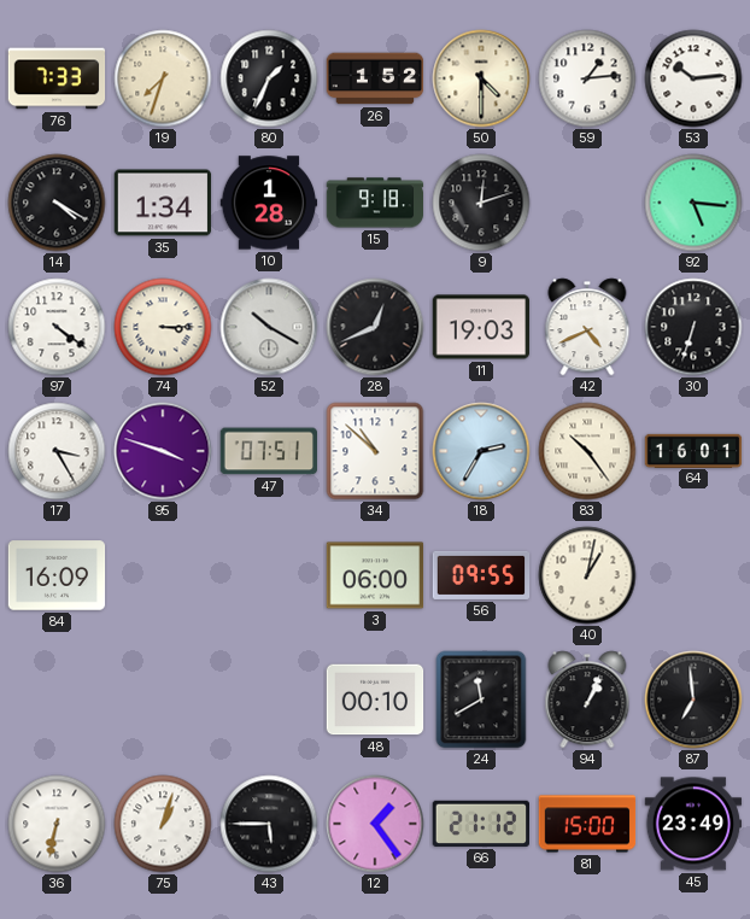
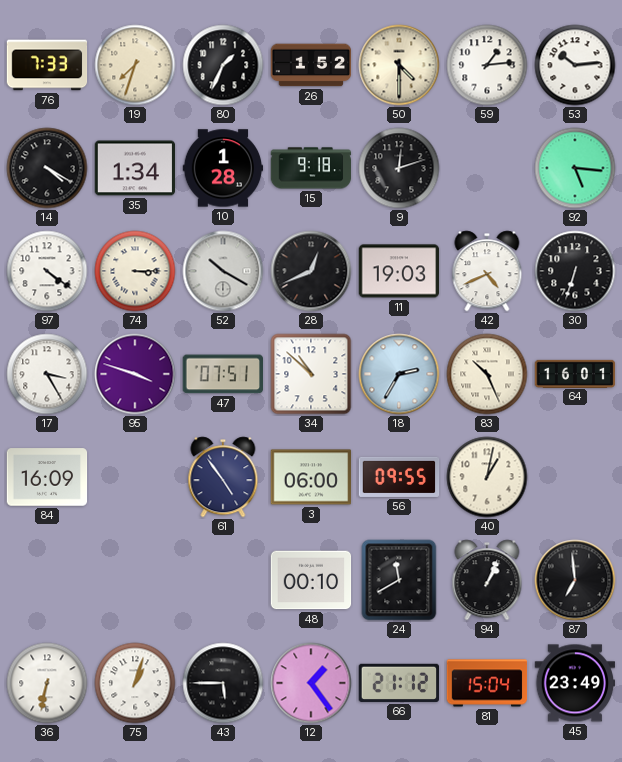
83: 10:24 -> 10:26 (487, 374)
61: none -> 4:54 (223, 477)
81: 15:00 -> 15:04 (487, 683)
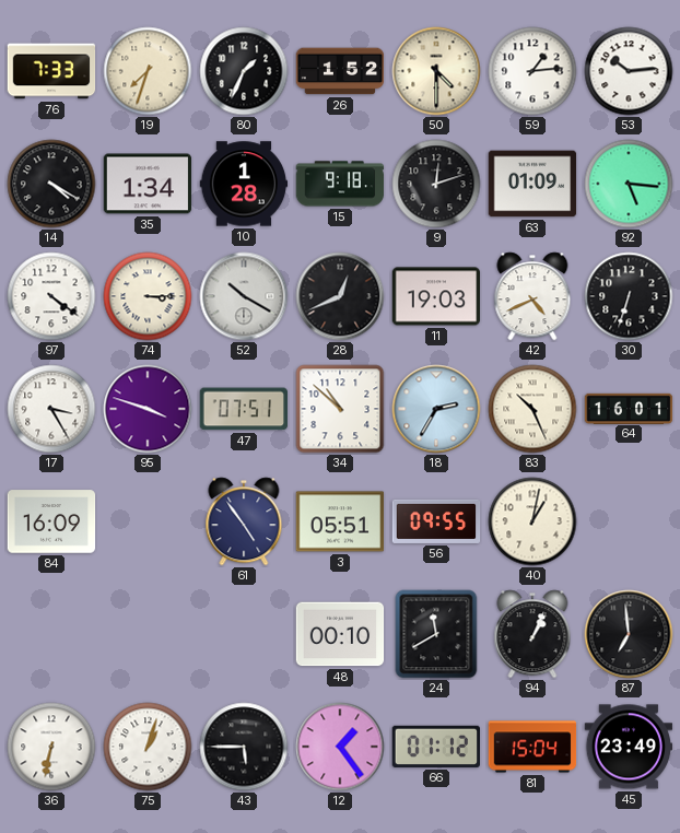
63: none -> 01:09 (532, 184)
3: 06:00 -> 05:51 (340, 521)
66: 21:12 -> 01:12 (435, 747)
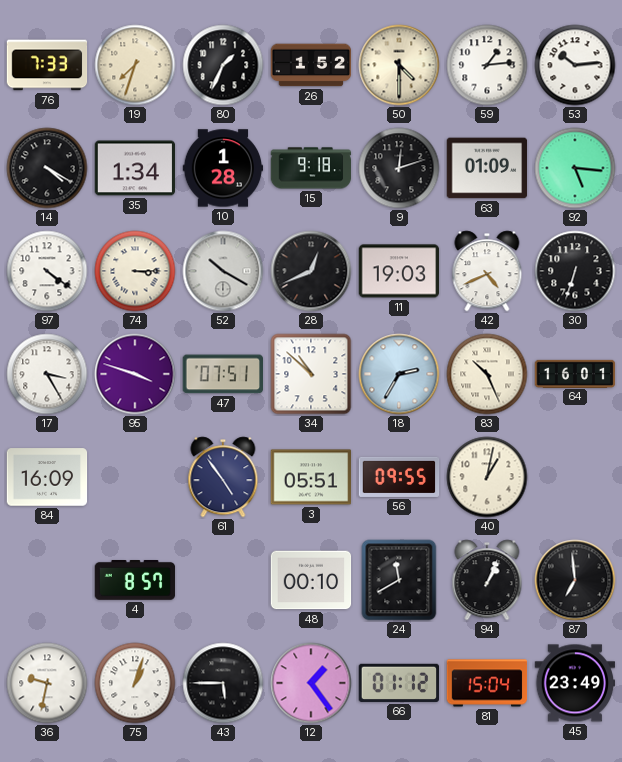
4: none -> 8:57 (135, 581)
36: 6:32 -> 9:32 (47, 683)
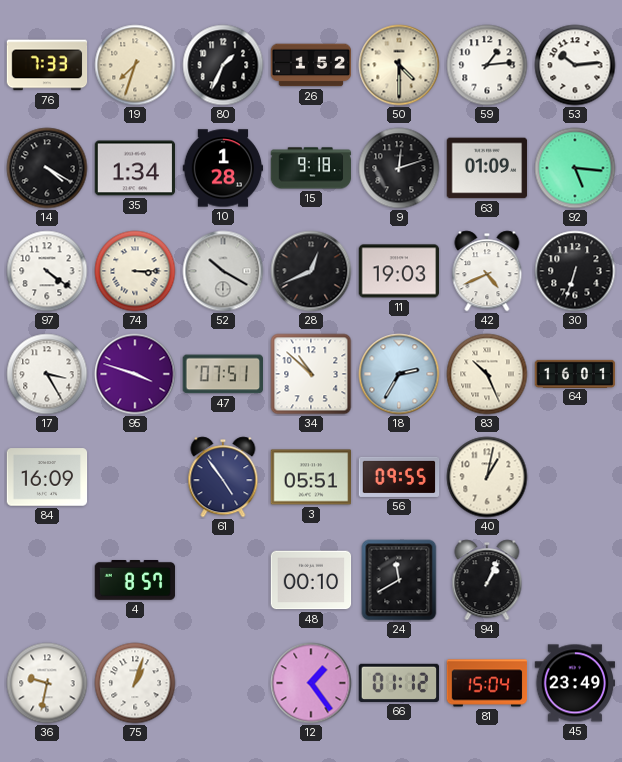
87: 6:59 -> none (575, 580)
43: 5:45 -> none (223, 683)
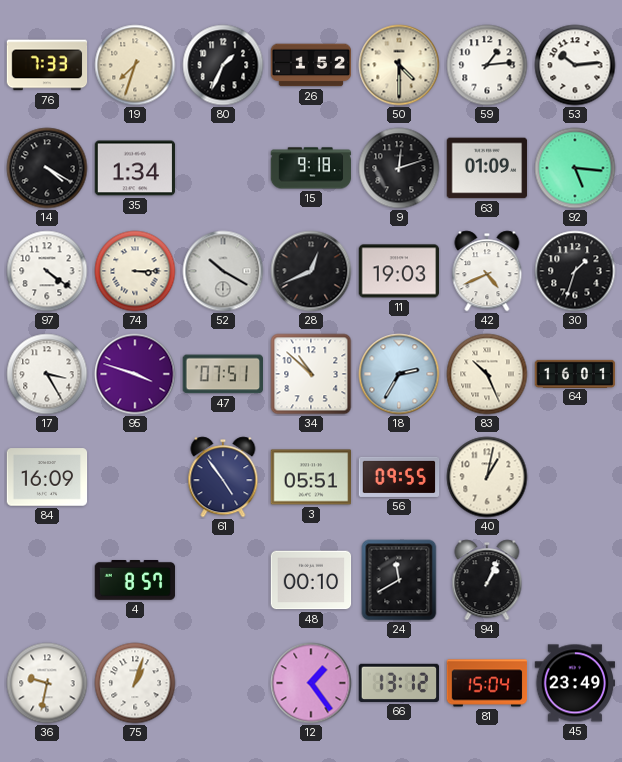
10: 1:28 -> none (223, 168)
30: 6:33 -> 1:33 (575, 271)
66: 01:12 -> 13:12 (398, 683)
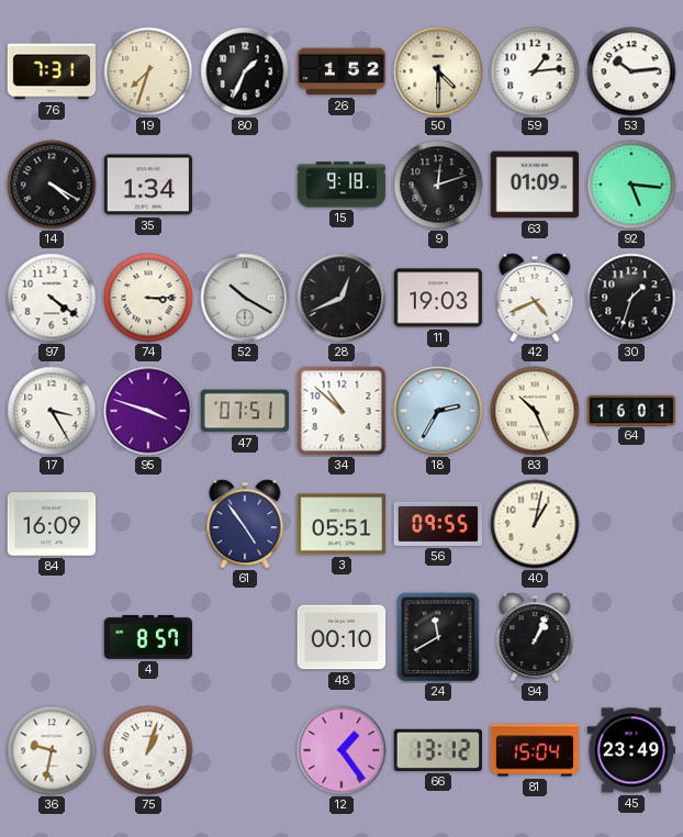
76: 7:33 -> 7:31 (52, 71)
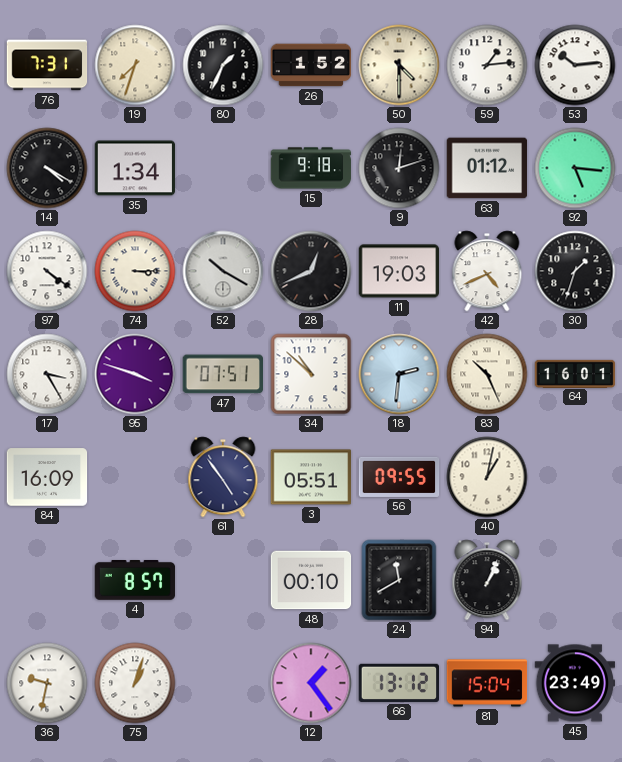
63: 01:09 -> 01:12 (487, 168)
18: 2:35 -> 2:31 (399, 374)
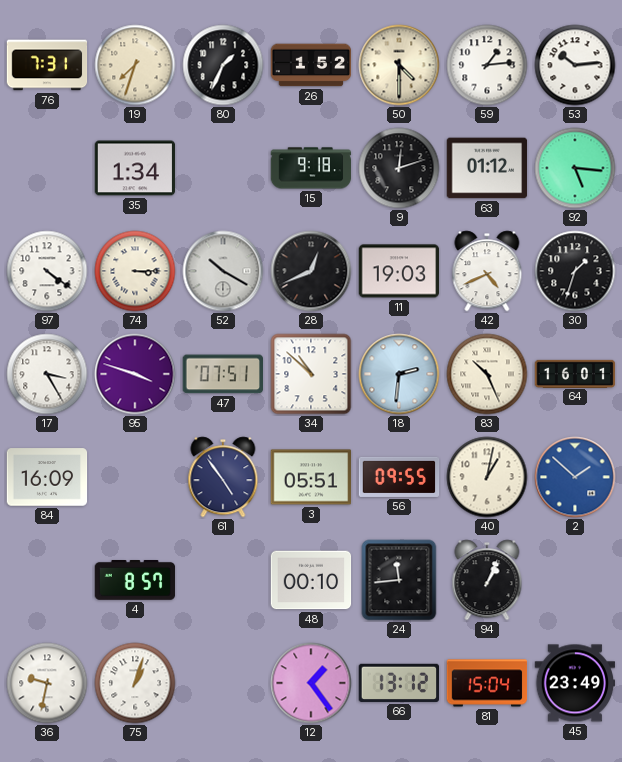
14: 4:20 -> none (47, 168)
2: none -> 1:52 (575, 477)
24: 11:40 -> 11:44 (399, 580)
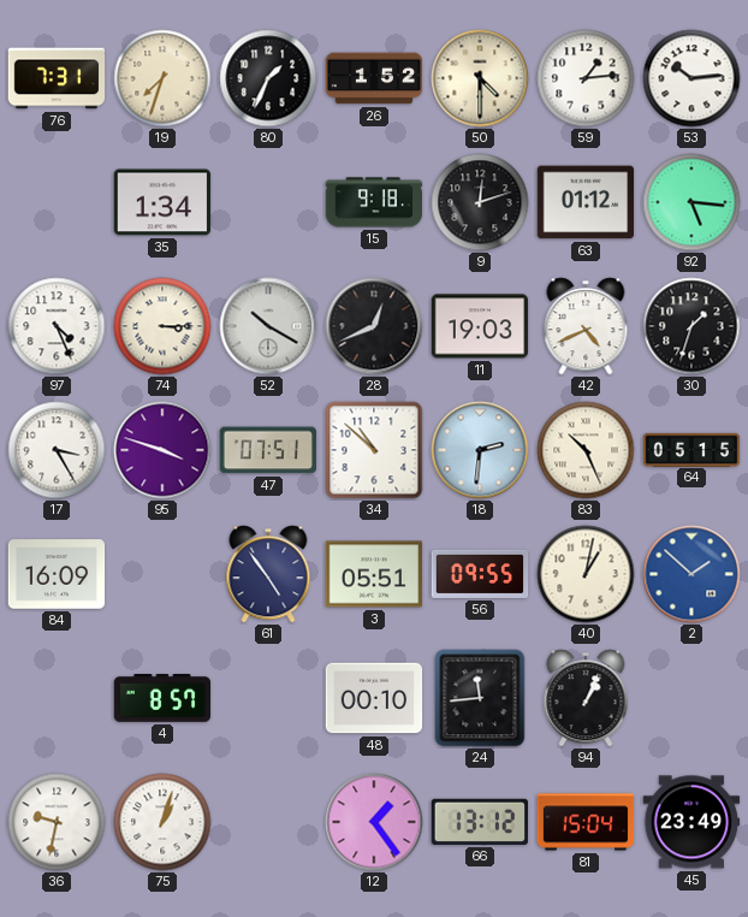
97: 4:21 -> 4:26 (57, 326)
64: 16:01 -> 05:15 (691, 449)
